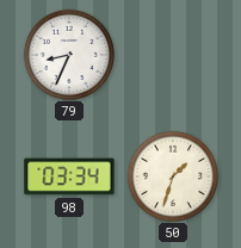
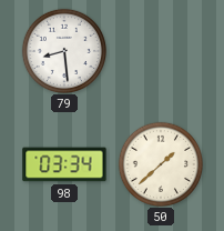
79: 8:34 -> 8:29 (63, 50)
50: 1:33 -> 1:38 (160, 163)
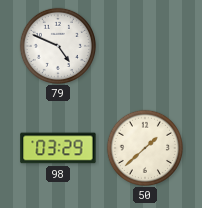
79: 8:29 -> 4:49 (57, 45)
98: 03:34 -> 03:29 (58, 148)
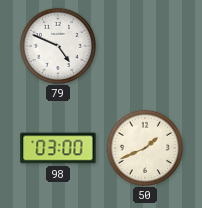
98: 03:29 -> 03:00 (58, 148)
50: 1:38 -> 1:41 (144, 147)
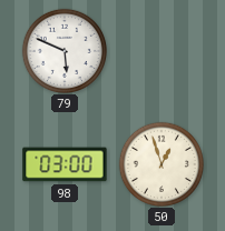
79: 4:49 -> 5:49 (63, 50)
50: 1:41 -> 12:57 (160, 163)
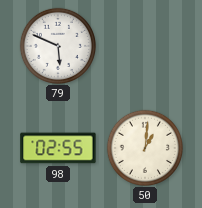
98: 03:00 -> 02:55 (58, 148)
50: 12:57 -> 1:01 (144, 147)
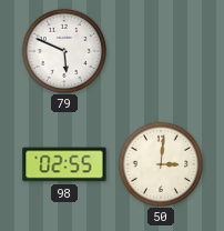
50: 1:01 -> 3:01 (160, 163)
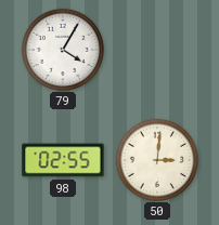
79: 5:49 -> 4:05 (62, 49)
